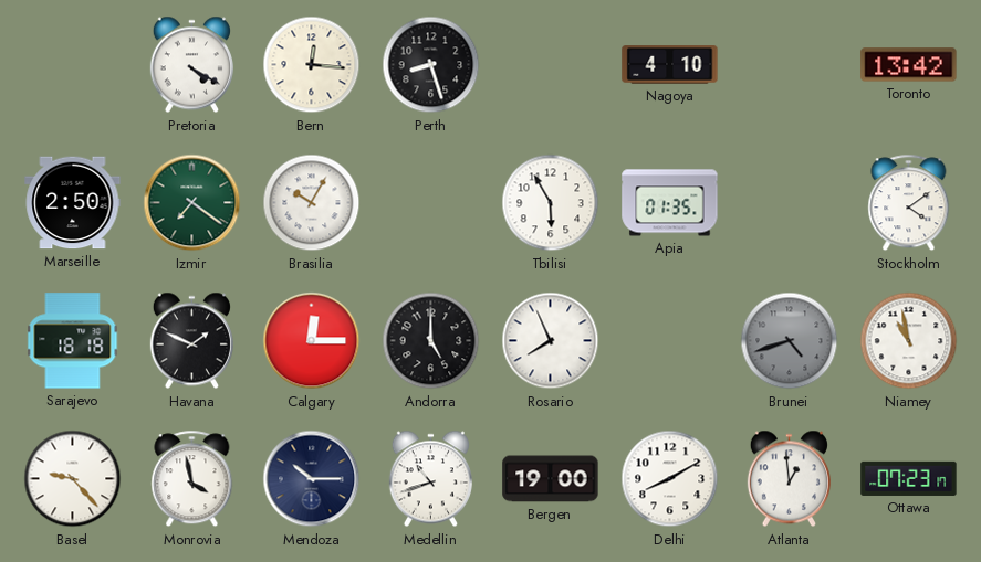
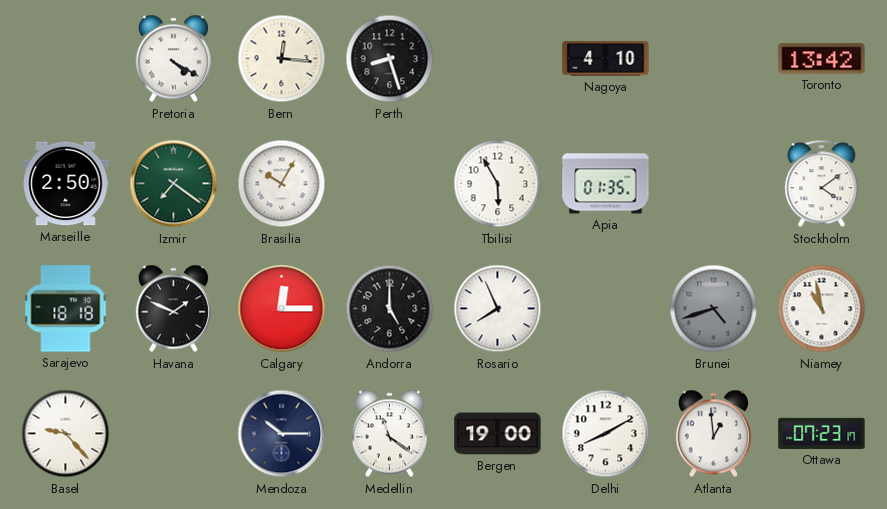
Monrovia: 3:58 -> none (192, 479)
Medellin: 10:42 -> 11:21 (389, 434)
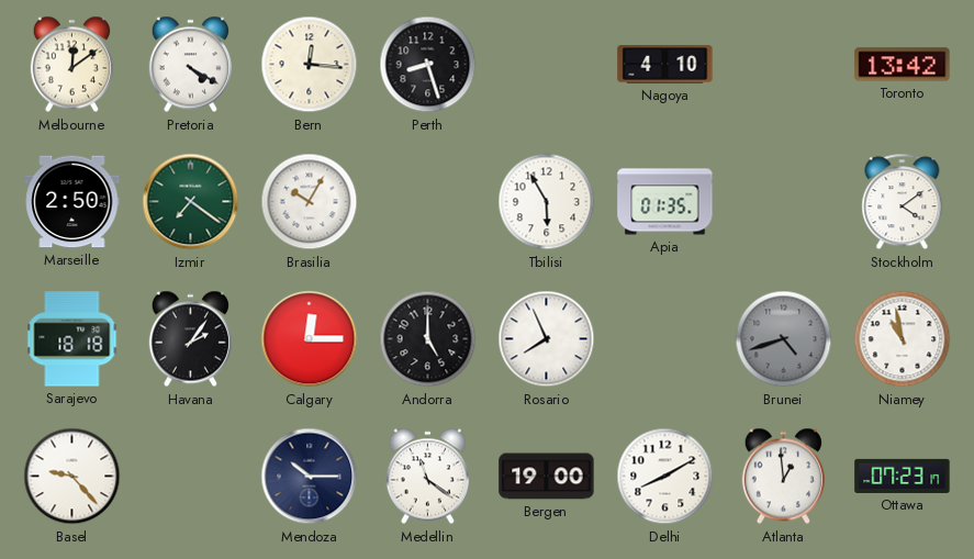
Melbourne: none -> 12:09 (71, 65)
Havana: 1:49 -> 2:06 (190, 339)
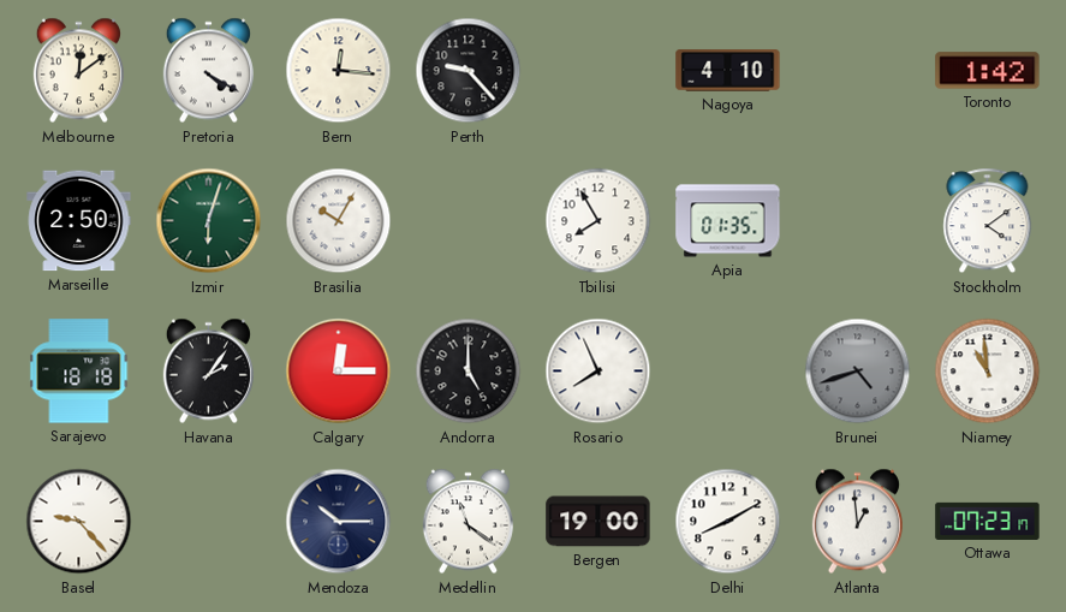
Perth: 8:27 -> 9:23 (469, 71)
Toronto: 13:42 -> 1:42 (988, 71)
Izmir: 7:21 -> 6:03 (209, 221)
Tbilisi: 5:55 -> 7:55 (598, 221)
Niamey: 10:58 -> 10:59 (988, 372)
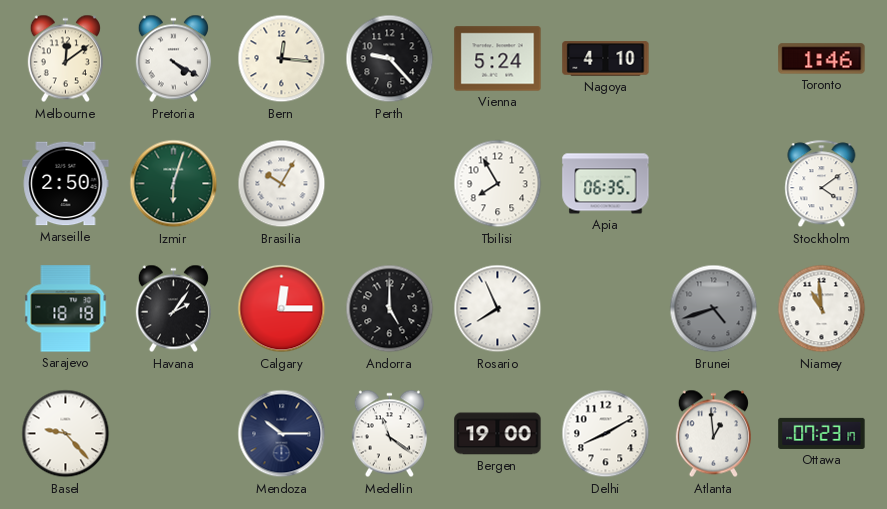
Vienna: none -> 5:24 (498, 59)
Toronto: 1:42 -> 1:46 (822, 59)
Apia: 01:35 -> 06:35 (606, 184)
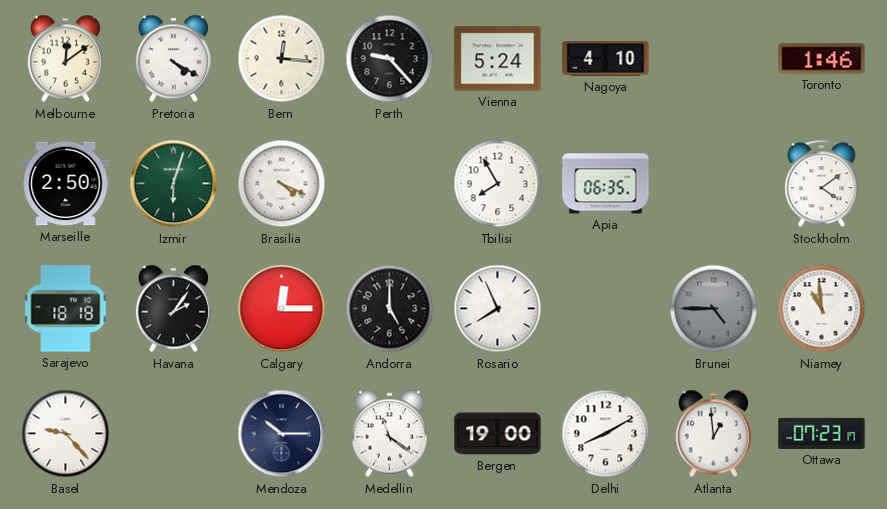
Brasilia: 10:05 -> 4:19 (282, 184)
Brunei: 4:42 -> 4:45 (714, 309)
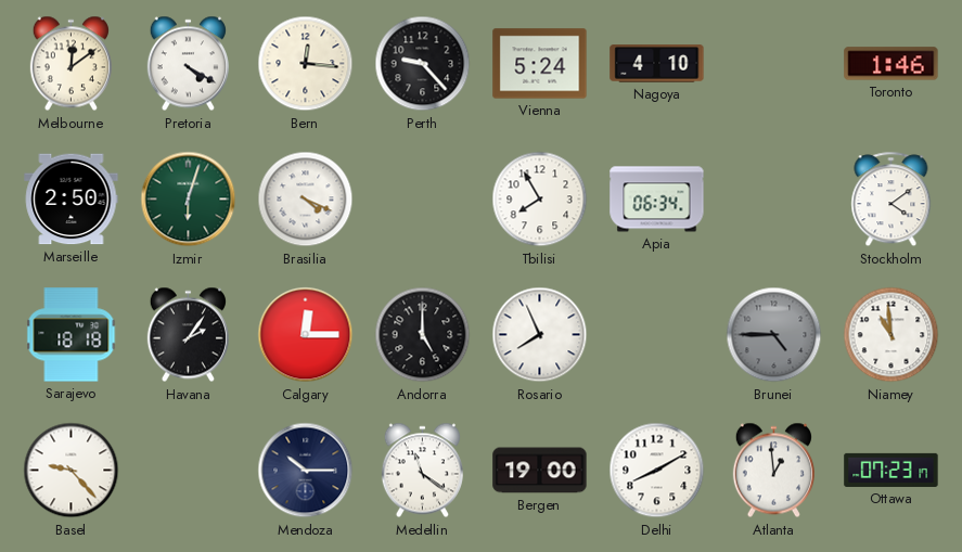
Apia: 06:35 -> 06:34 (657, 200)
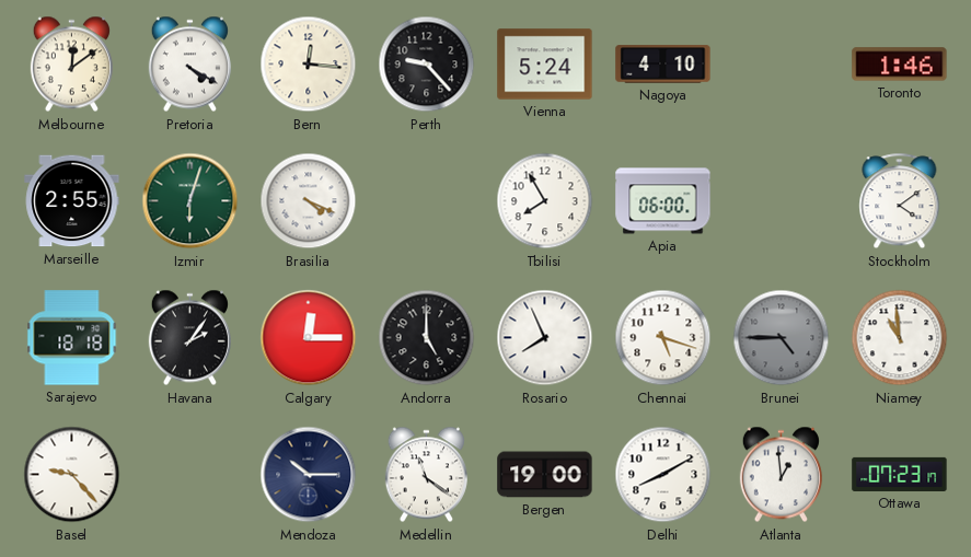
Marseille: 2:50 -> 2:55 (72, 201)
Apia: 06:34 -> 06:00 (663, 201)
Chennai: none -> 5:18 (663, 338)
